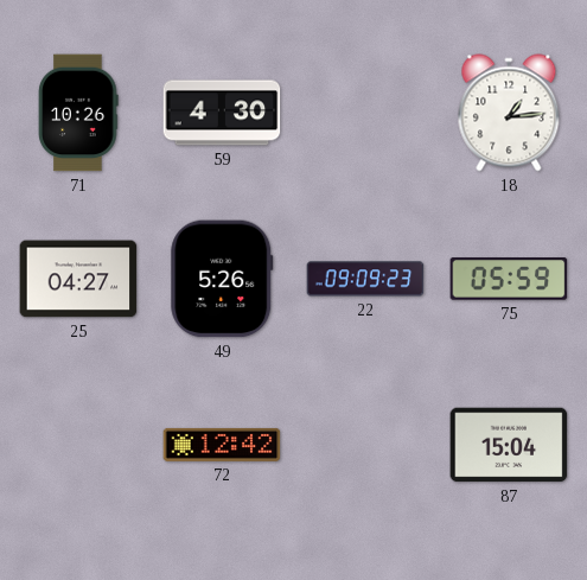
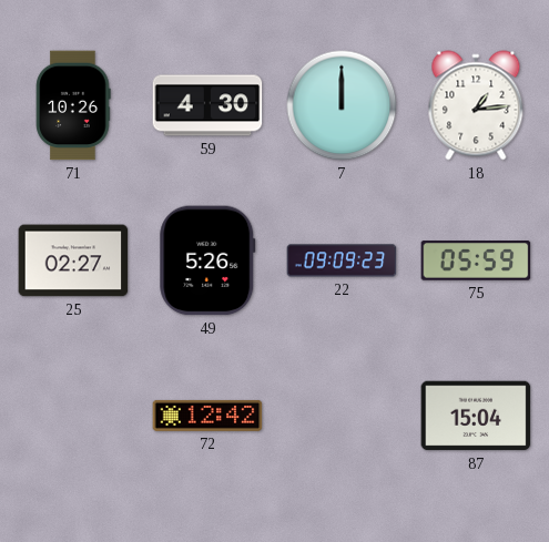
7: none -> 12:00 (342, 105)
25: 04:27 -> 02:27 (73, 260)
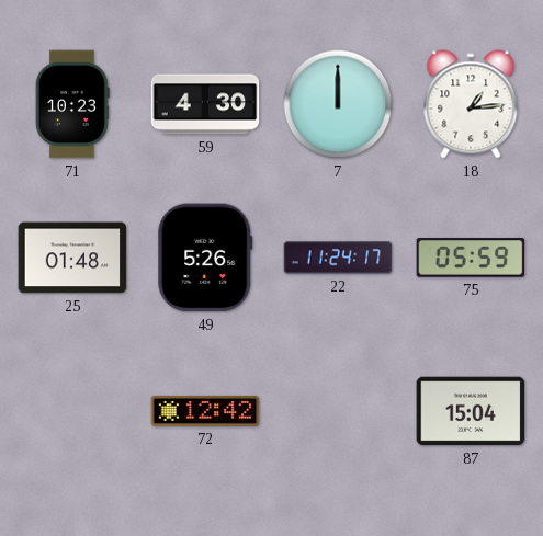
71: 10:26 -> 10:23 (72, 104)
25: 02:27 -> 01:48 (72, 258)
22: 09:09 -> 11:24 (338, 258)
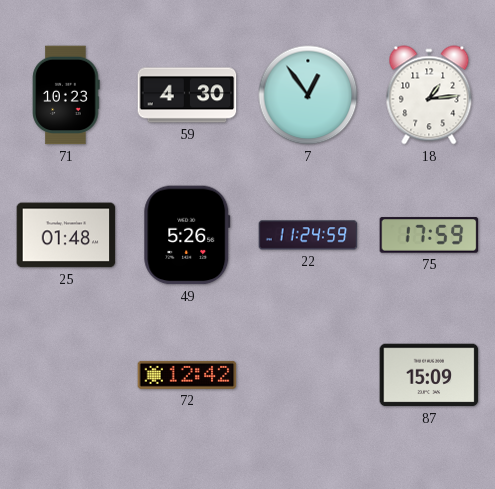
7: 12:00 -> 12:54 (308, 95)
22: 11:24:17 -> 11:24:59 (308, 235)
75: 05:59 -> 17:59 (429, 235)
87: 15:04 -> 15:09 (429, 375)
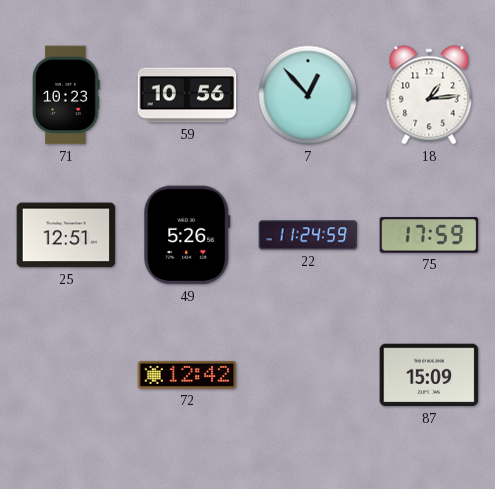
59: 4:30 -> 10:56 (187, 95)
7: 12:54 -> 12:53 (308, 95)
25: 01:48 -> 12:51 (66, 235)
